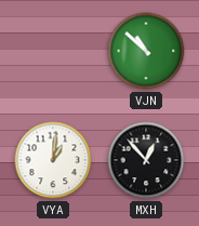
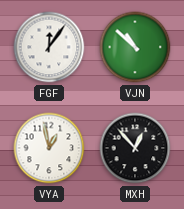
FGF: none -> 12:06 (49, 47)
VYA: 1:01 -> 12:58 (49, 148)
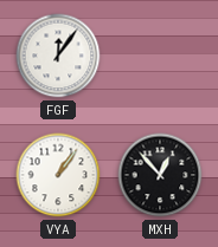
VJN: 10:52 -> none (135, 47)
VYA: 12:58 -> 1:06 (58, 175)
